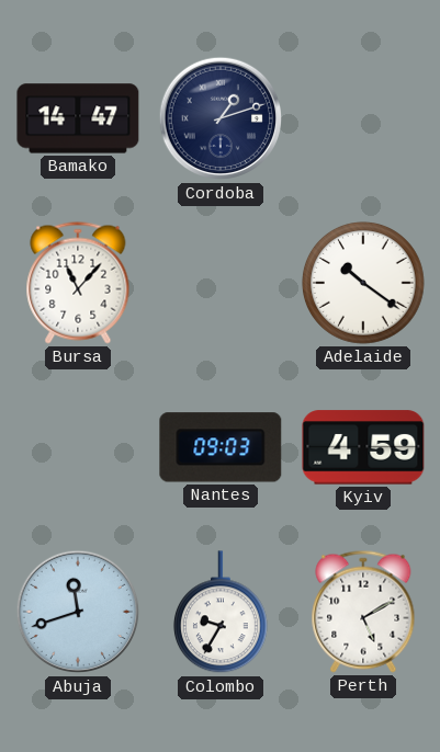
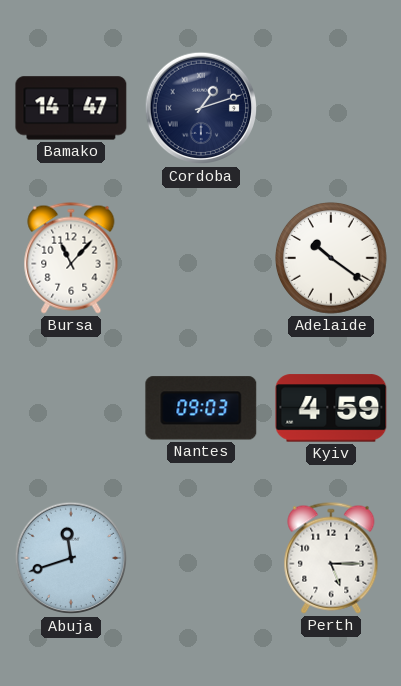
Colombo: 9:35 -> none (221, 613)
Perth: 5:10 -> 5:15 (331, 558)
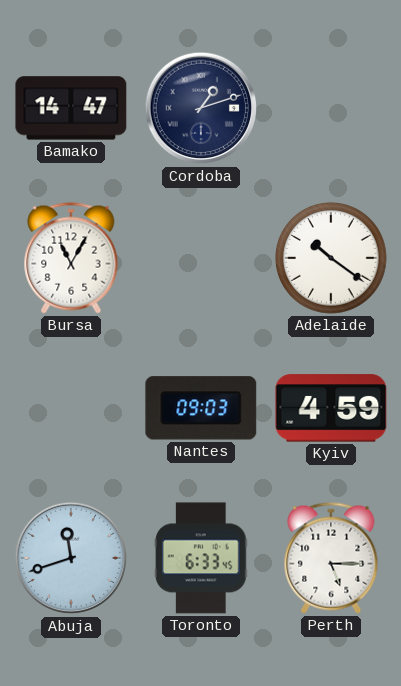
Bursa: 11:07 -> 11:05 (71, 258)
Toronto: none -> 6:33 (201, 558)
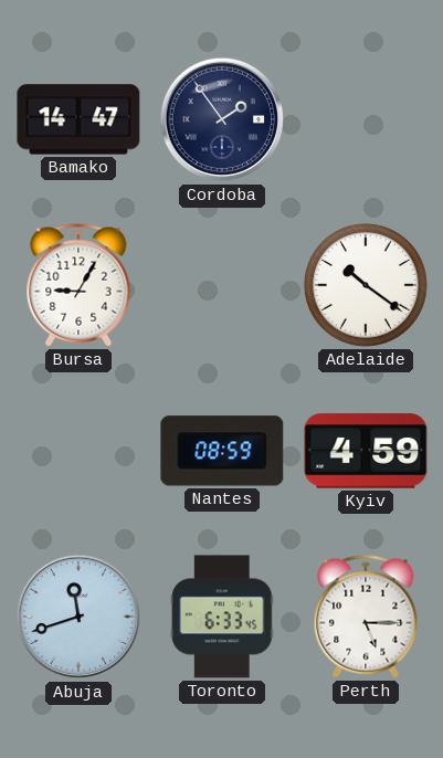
Cordoba: 1:12 -> 1:54 (222, 119)
Bursa: 11:05 -> 9:05 (78, 285)
Nantes: 09:03 -> 08:59 (222, 451)
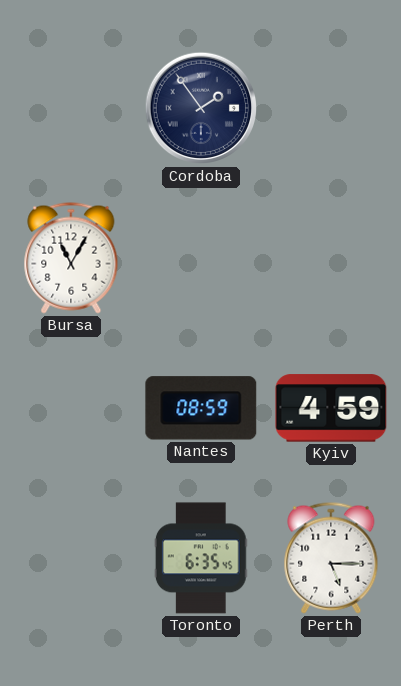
Bamako: 14:47 -> none (78, 119)
Bursa: 9:05 -> 11:05 (71, 258)
Adelaide: 10:21 -> none (367, 286)
Abuja: 11:42 -> none (78, 617)
Toronto: 6:33 -> 6:35 (201, 558)
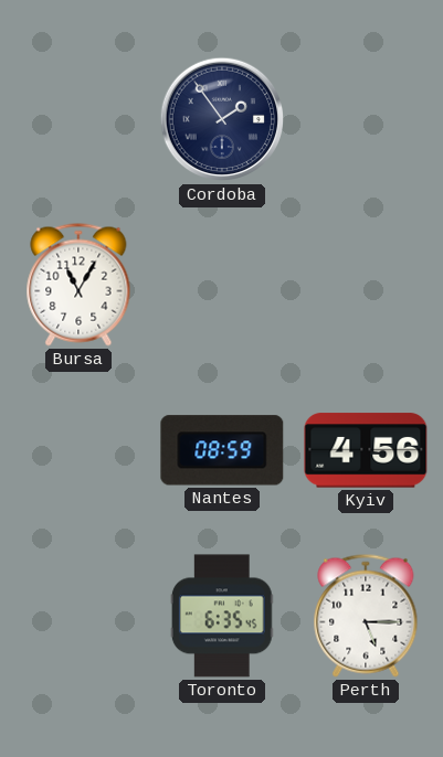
Kyiv: 4:59 -> 4:56 (366, 450)
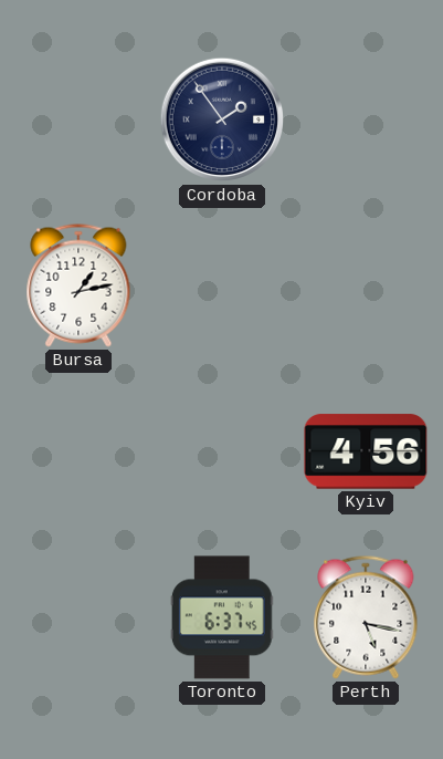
Bursa: 11:05 -> 1:13 (78, 285)
Nantes: 08:59 -> none (222, 450)
Toronto: 6:35 -> 6:37 (222, 617)
Perth: 5:15 -> 5:17 (366, 617)
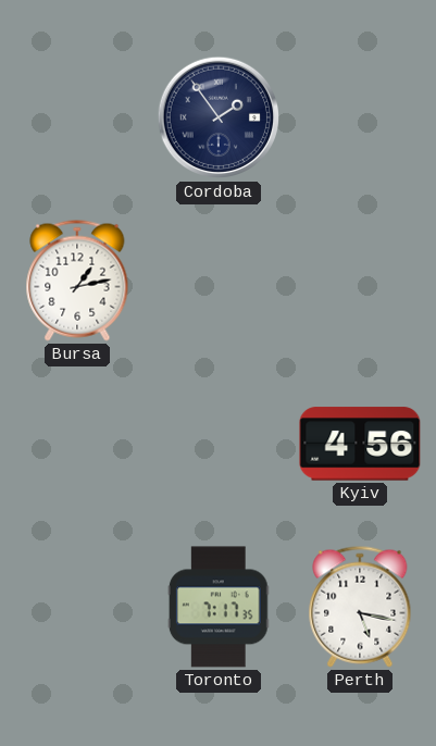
Toronto: 6:37 -> 7:17 (219, 607)
